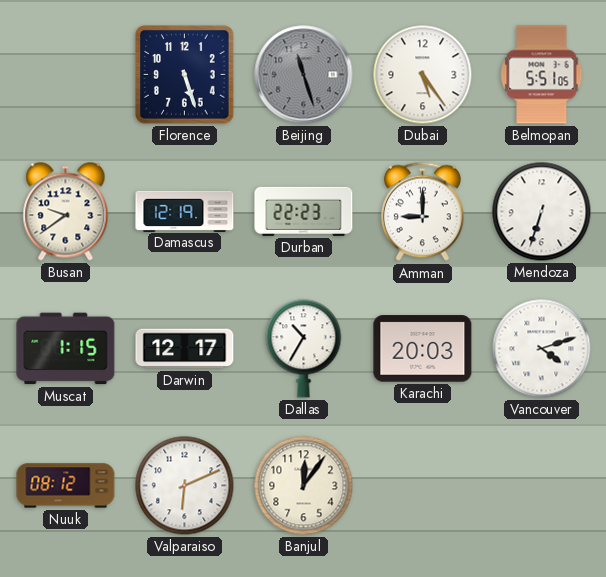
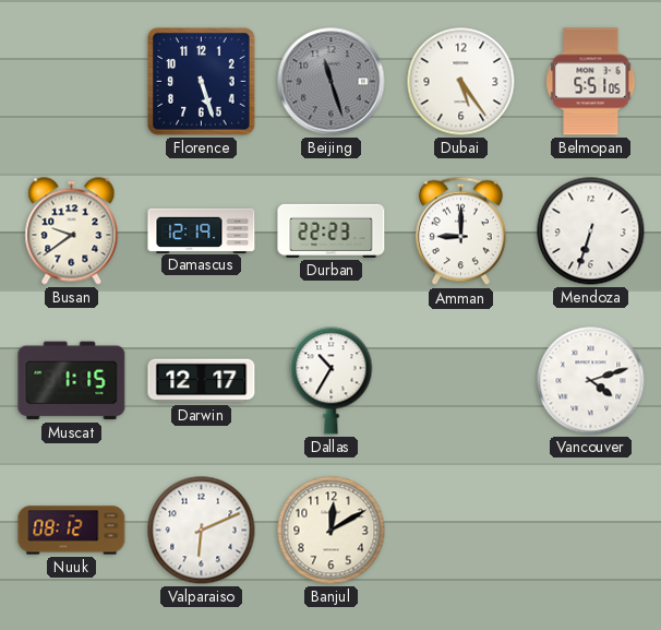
Karachi: 20:03 -> none (423, 349)
Banjul: 12:06 -> 12:10 (332, 531)
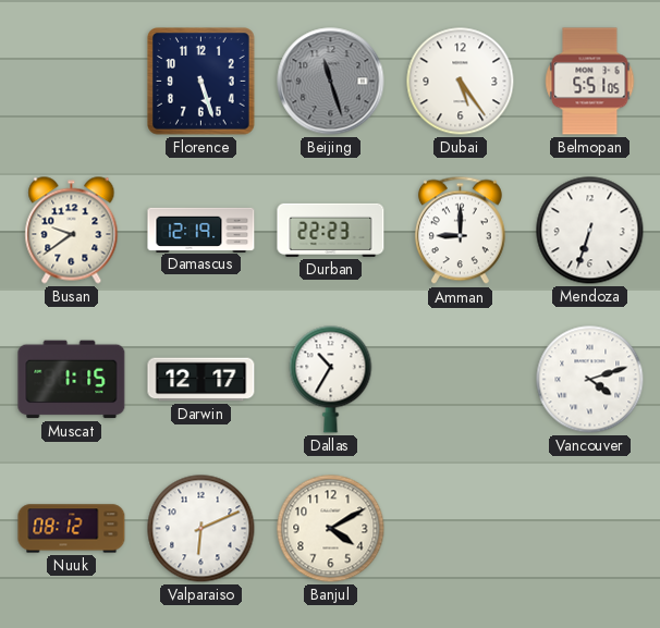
Banjul: 12:10 -> 4:10 (331, 529)
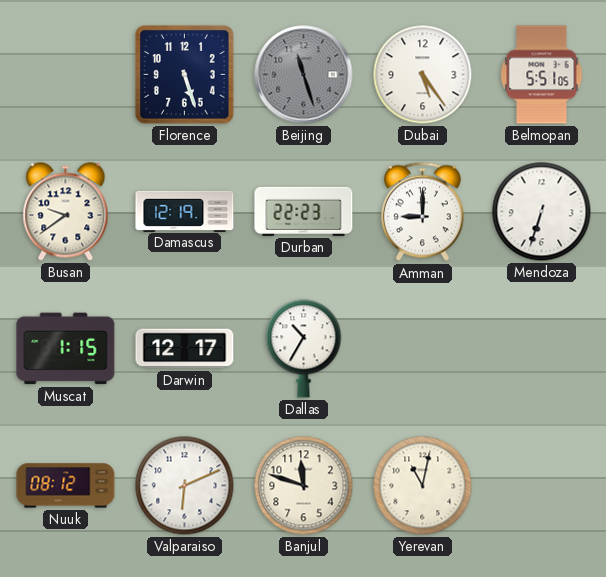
Vancouver: 4:12 -> none (590, 380)
Banjul: 4:10 -> 11:48 (304, 486)
Yerevan: none -> 11:02 (423, 486)
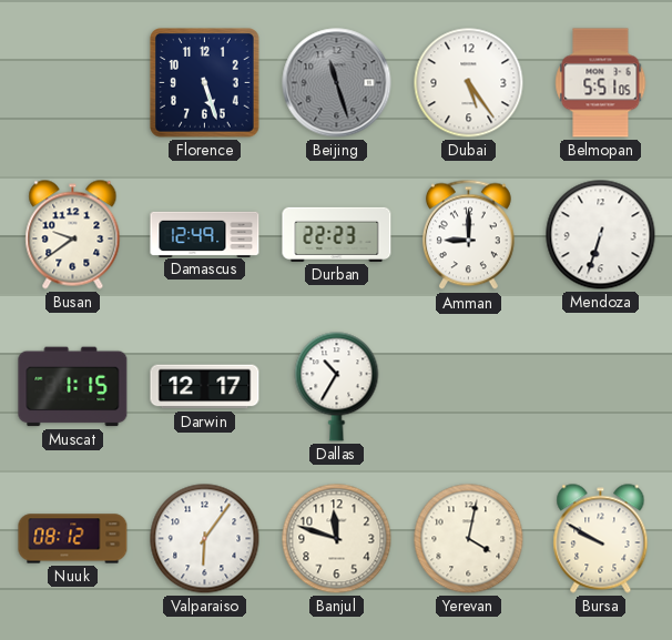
Damascus: 12:19 -> 12:49 (205, 234)
Valparaiso: 6:11 -> 6:06 (205, 539)
Yerevan: 11:02 -> 4:02 (469, 539)
Bursa: none -> 9:50 (601, 539)
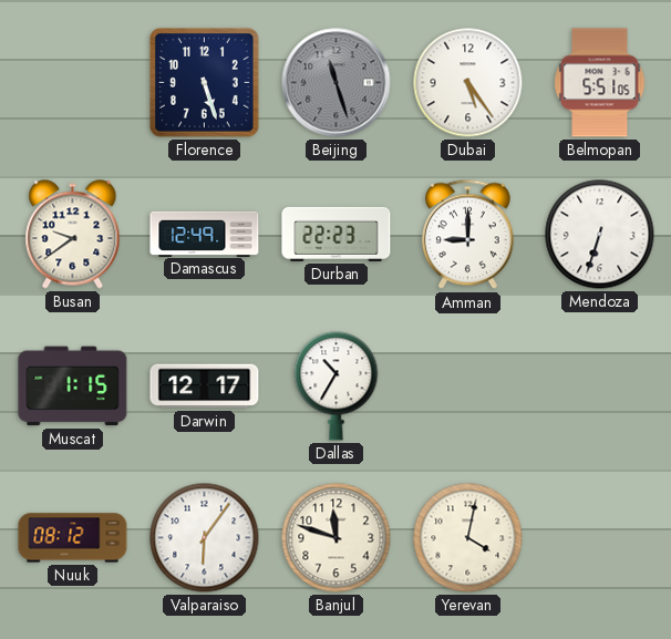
Bursa: 9:50 -> none (601, 539)
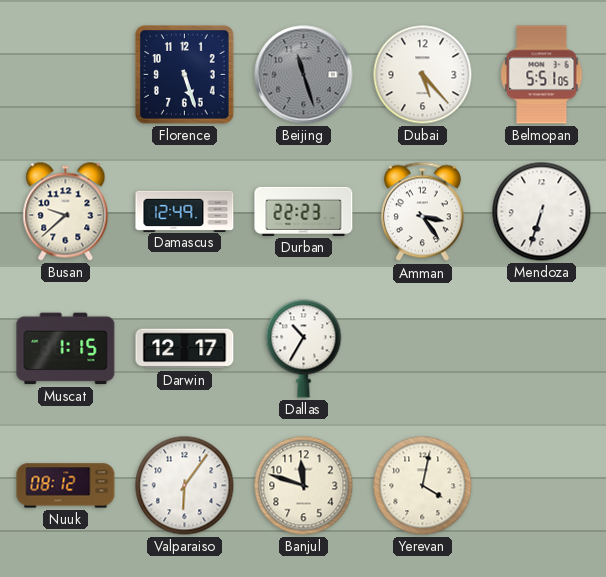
Dubai: 5:24 -> 5:23 (423, 75)
Busan: 9:39 -> 9:38 (66, 212)
Amman: 9:00 -> 3:24 (422, 212)
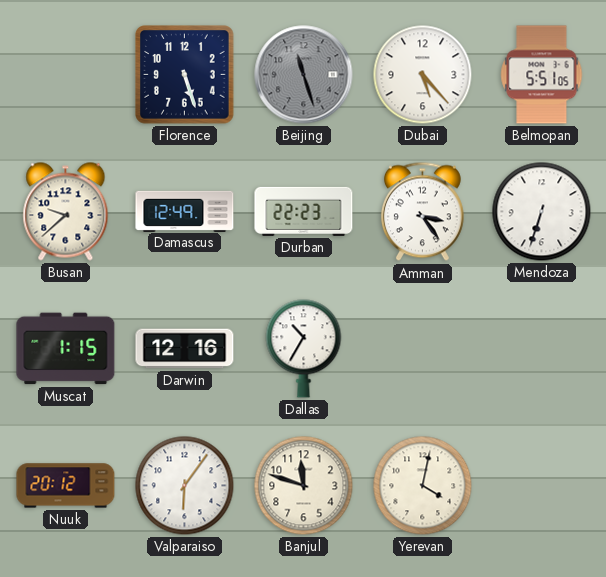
Darwin: 12:17 -> 12:16 (185, 349)
Nuuk: 08:12 -> 20:12 (66, 486)
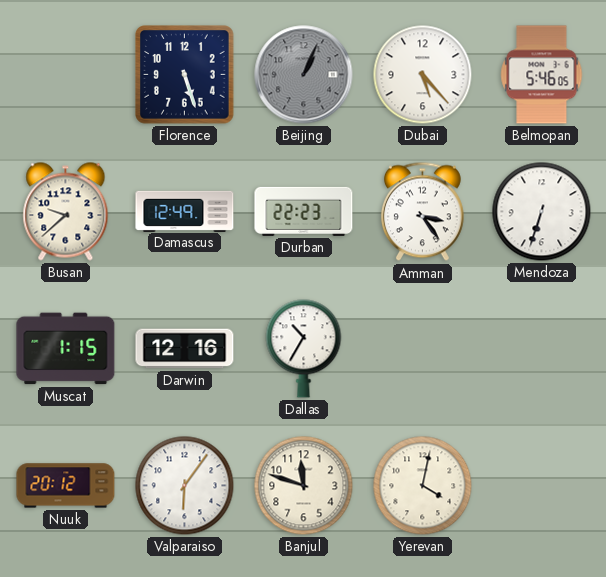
Beijing: 11:27 -> 1:04 (304, 75)
Belmopan: 5:51 -> 5:46 (542, 75)
